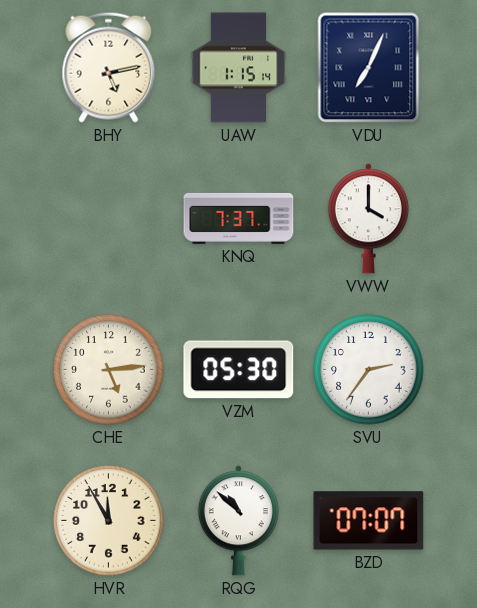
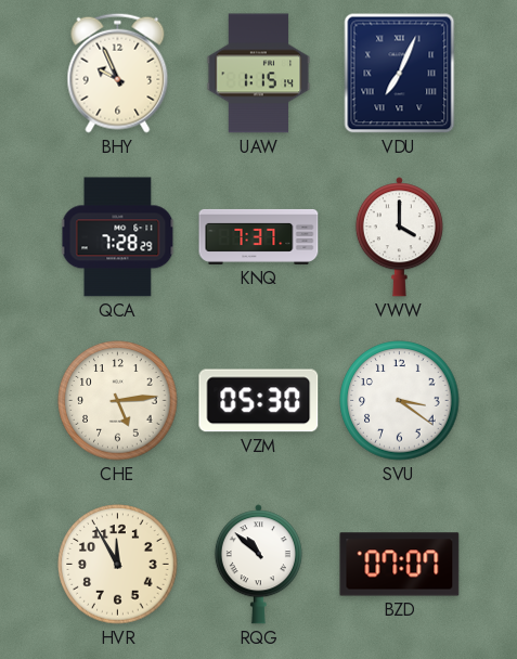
BHY: 5:13 -> 9:56 (118, 73)
QCA: none -> 7:28 (118, 237)
SVU: 2:36 -> 3:21 (400, 401)
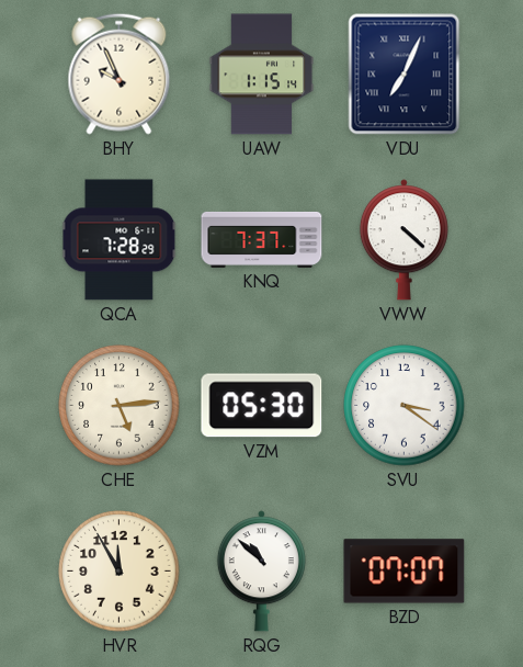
VWW: 4:00 -> 4:22 (403, 240)
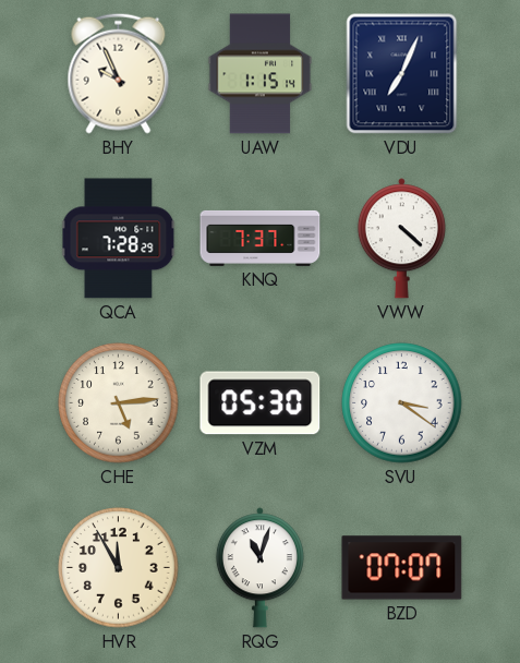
RQG: 10:52 -> 11:03 (259, 568)
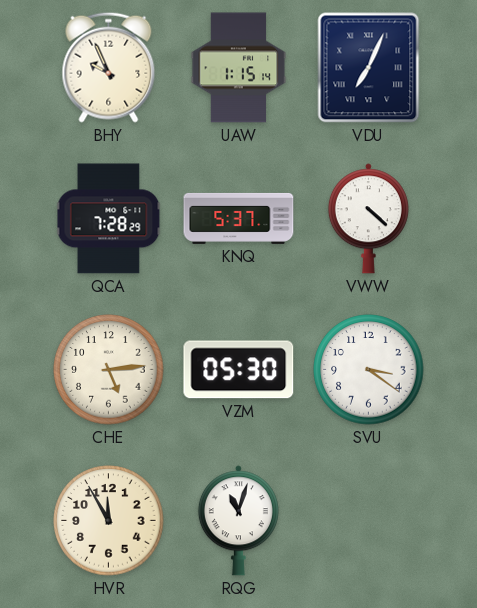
KNQ: 7:37 -> 5:37 (239, 218)
BZD: 07:07 -> none (402, 568)
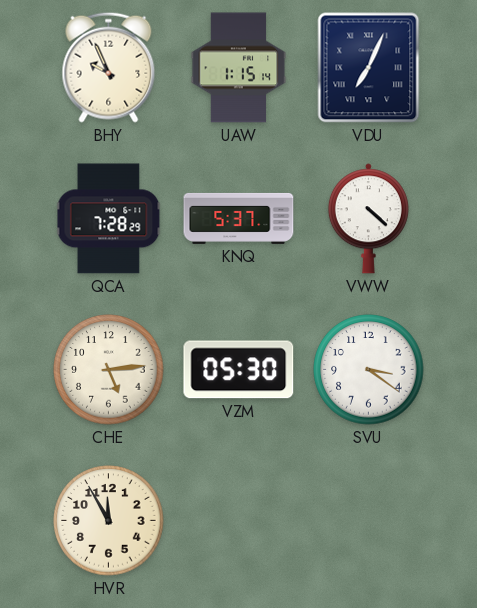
RQG: 11:03 -> none (238, 521)
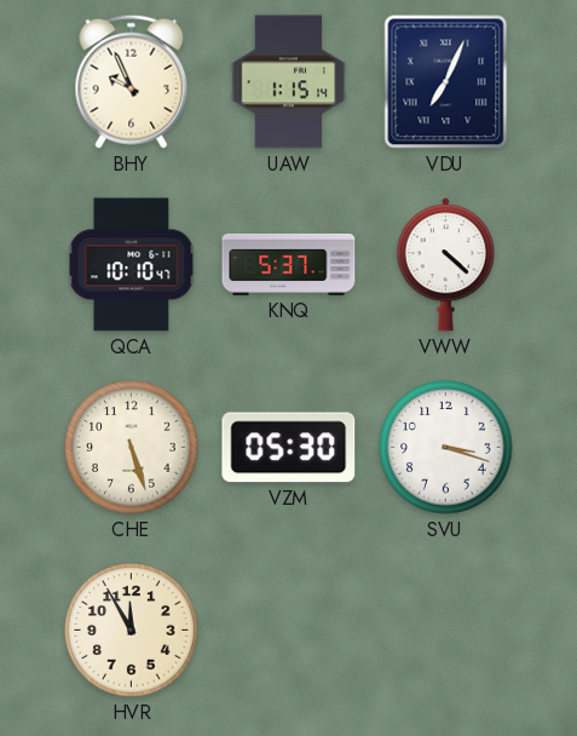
QCA: 7:28 -> 10:10 (132, 265)
CHE: 5:14 -> 5:27 (132, 448)
SVU: 3:21 -> 3:18 (446, 448)
